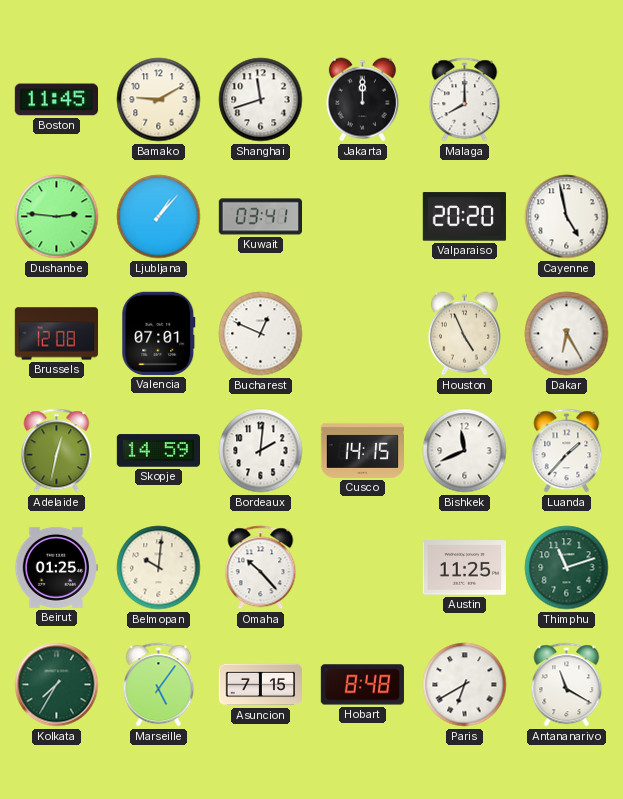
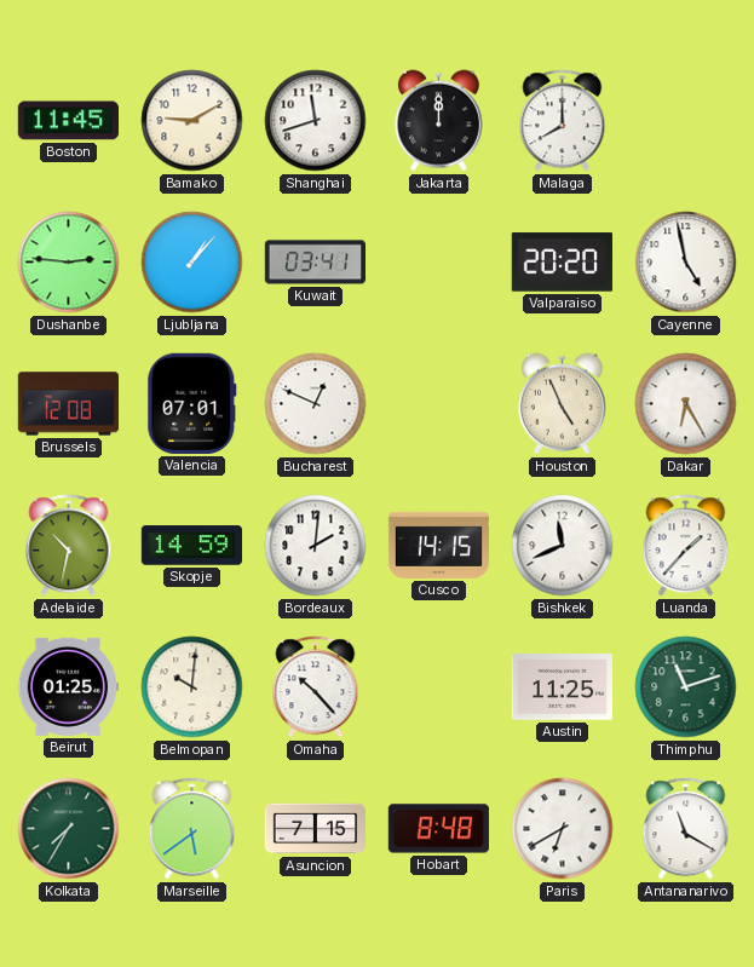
Adelaide: 12:32 -> 10:32 (69, 546)
Marseille: 5:06 -> 5:39 (192, 829)
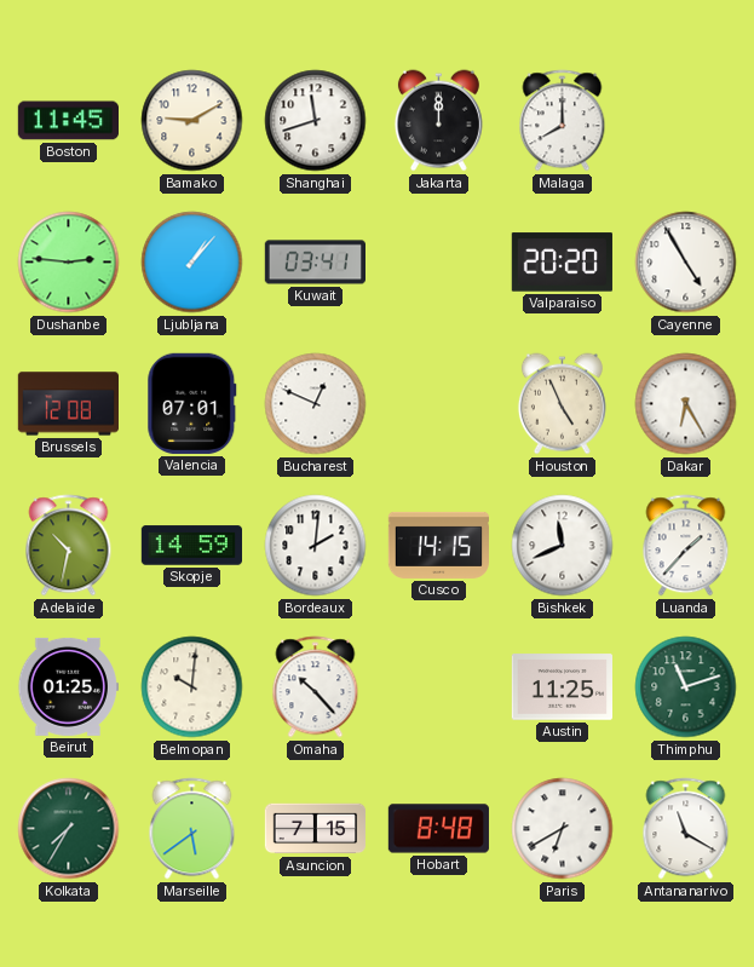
Cayenne: 4:58 -> 4:55 (686, 263)
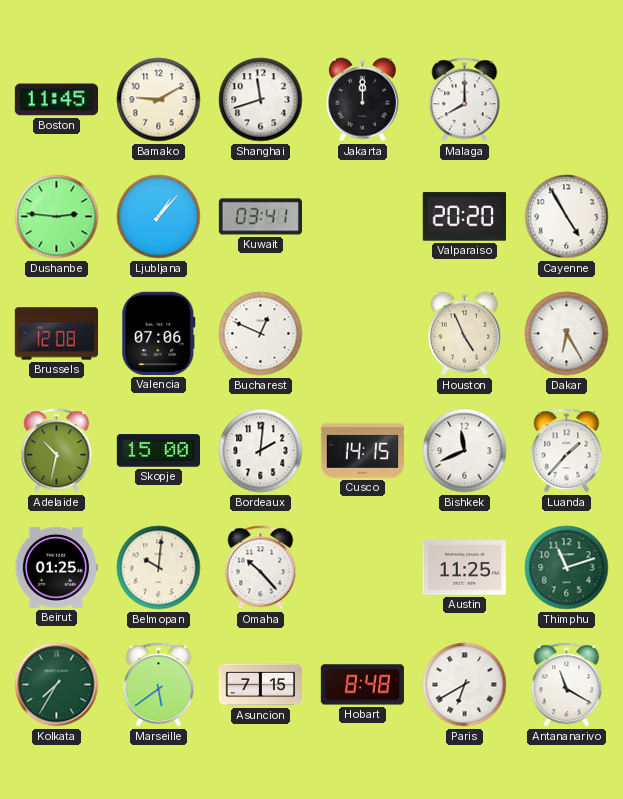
Valencia: 07:01 -> 07:06 (159, 333)
Skopje: 14:59 -> 15:00 (158, 451)
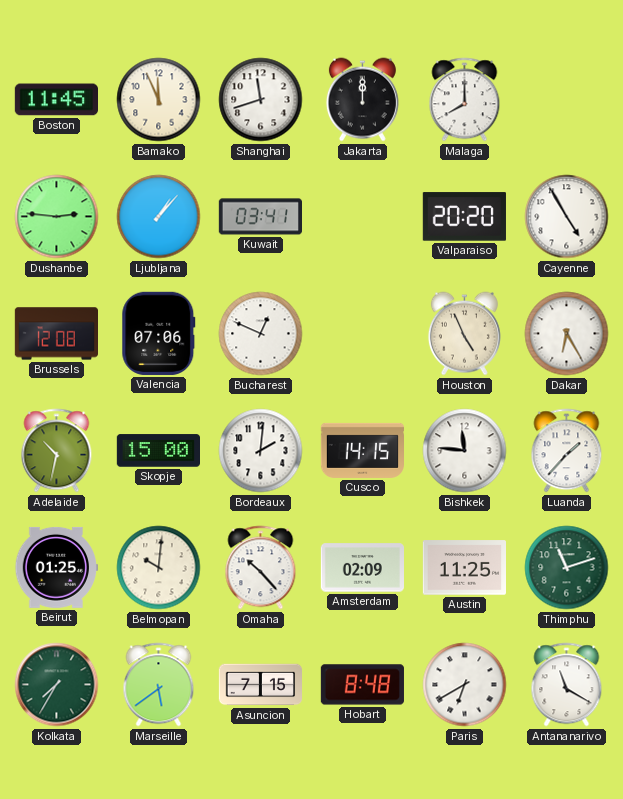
Bamako: 9:10 -> 11:56 (159, 100)
Bishkek: 11:41 -> 11:46 (465, 451)
Amsterdam: none -> 02:09 (362, 568)
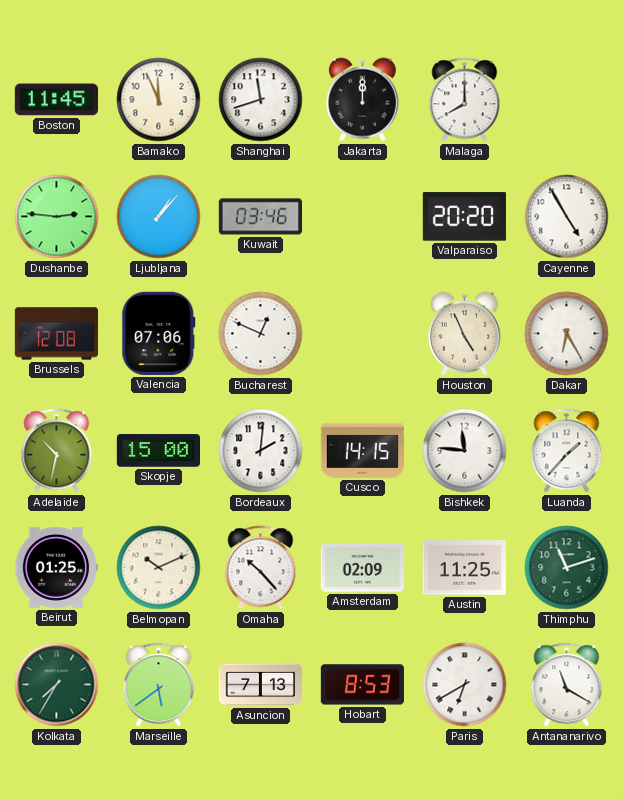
Kuwait: 03:41 -> 03:46 (260, 217)
Belmopan: 10:01 -> 10:11 (159, 568)
Asuncion: 7:15 -> 7:13 (261, 685)
Hobart: 8:48 -> 8:53 (362, 685)
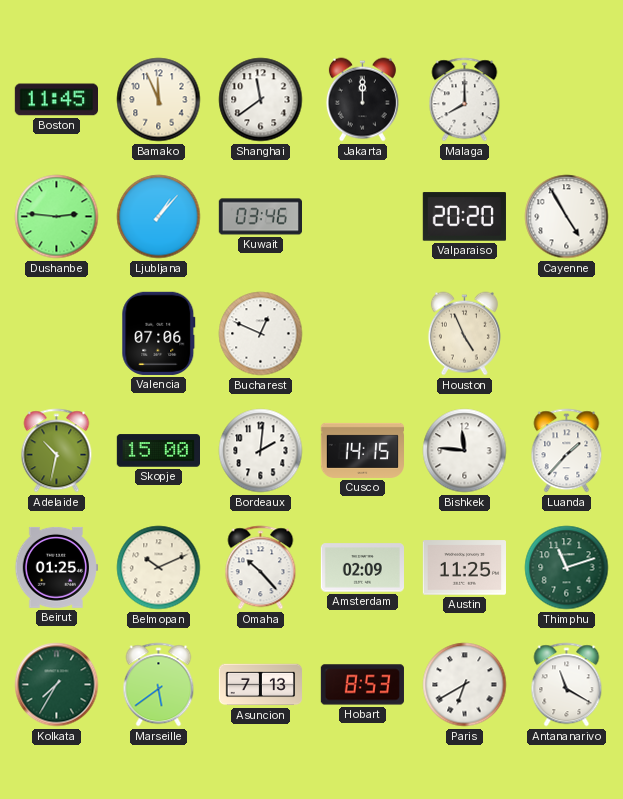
Shanghai: 11:42 -> 11:39 (261, 100)
Brussels: 12:08 -> none (56, 334)
Dakar: 6:25 -> none (567, 334)
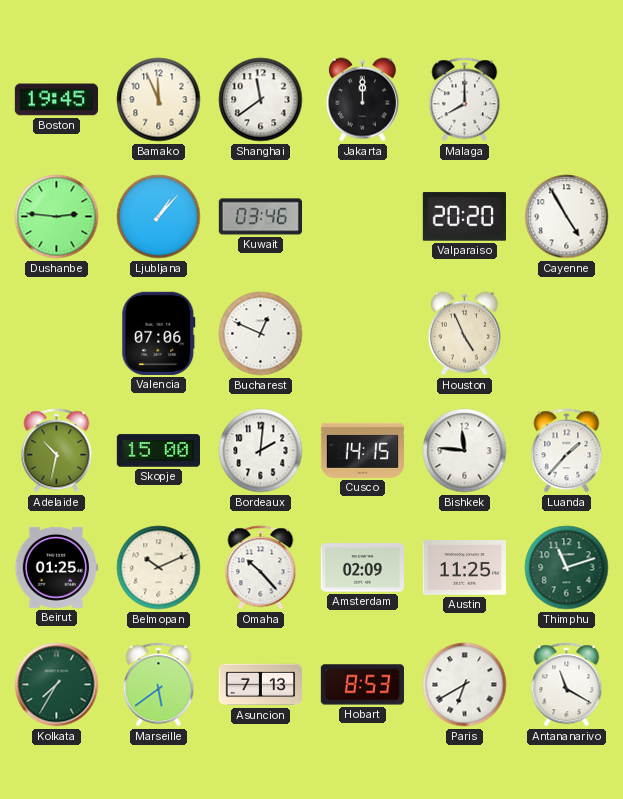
Boston: 11:45 -> 19:45 (56, 100)
